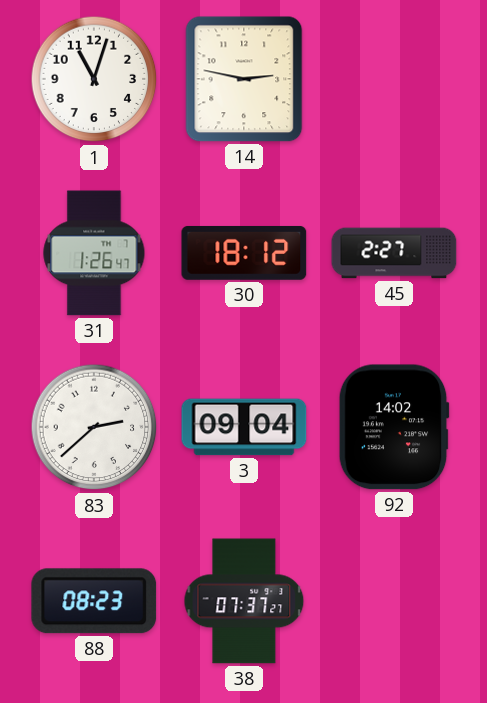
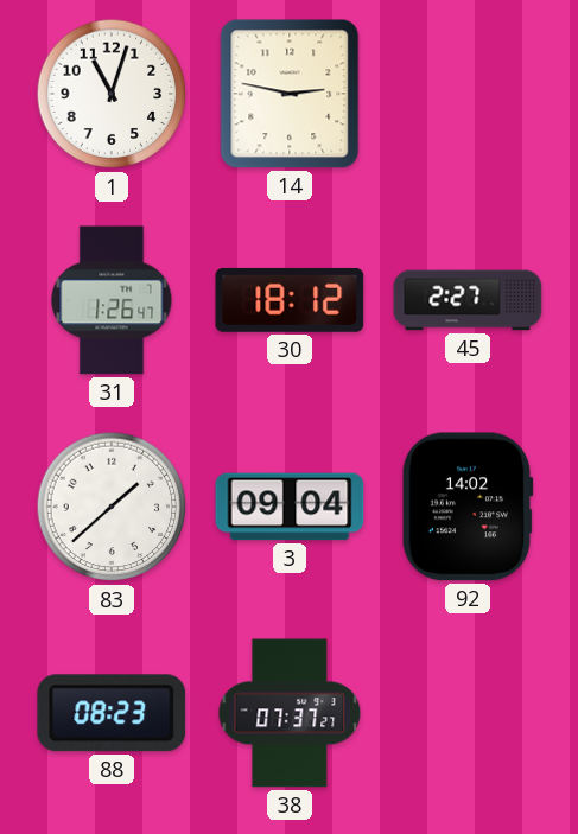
83: 2:38 -> 1:38 (112, 507)
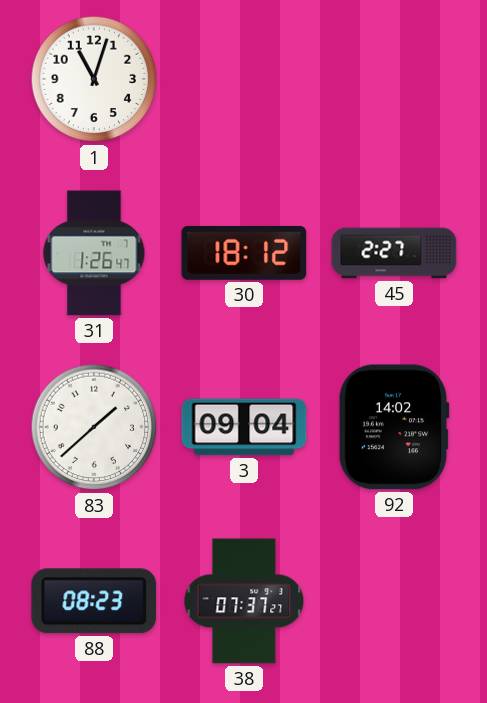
14: 2:47 -> none (290, 94)
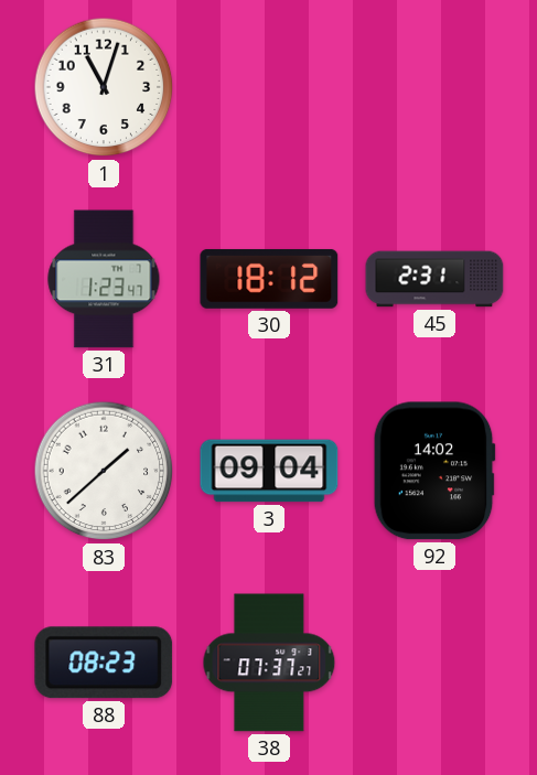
31: 1:26 -> 1:23 (104, 279)
45: 2:27 -> 2:31 (434, 279)
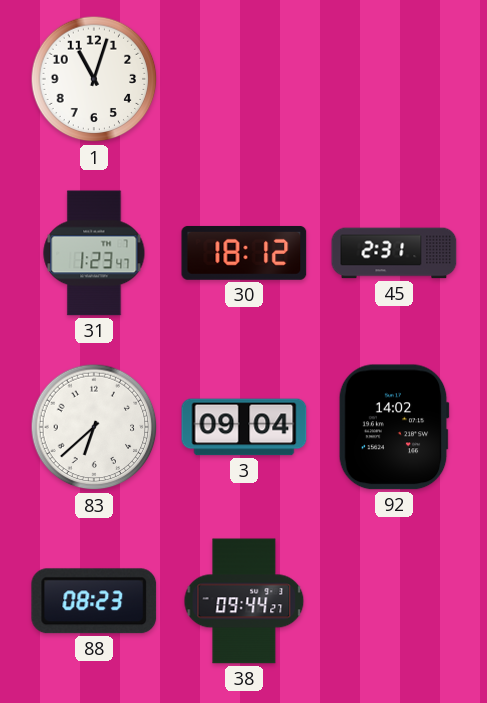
83: 1:38 -> 6:38 (94, 427)
38: 07:37 -> 09:44 (244, 601)
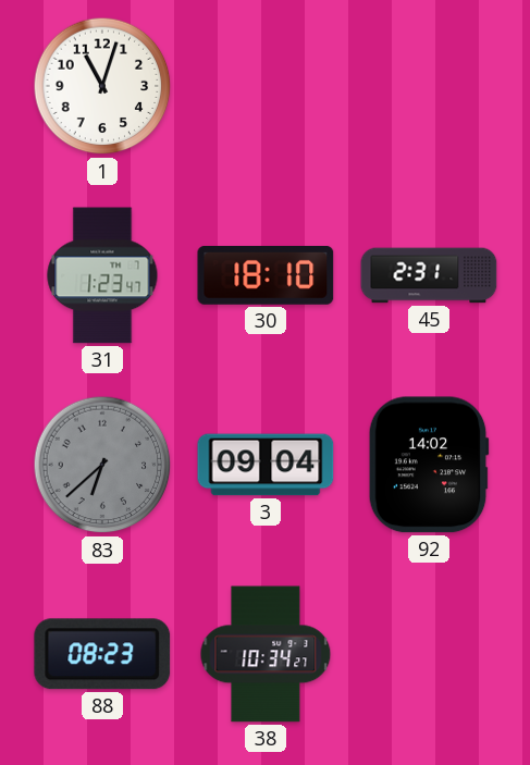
30: 18:12 -> 18:10 (266, 275)
83 dial: white -> grey (102, 465)
38: 09:44 -> 10:34 (266, 654)
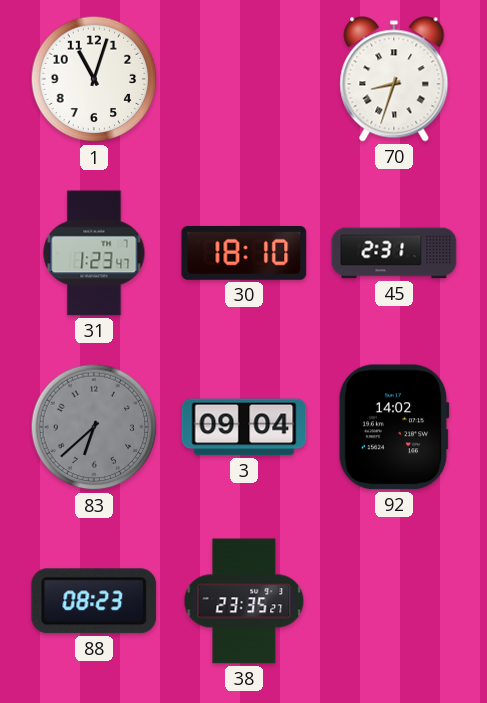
70: none -> 8:33 (394, 79)
38: 10:34 -> 23:35 (244, 601)
